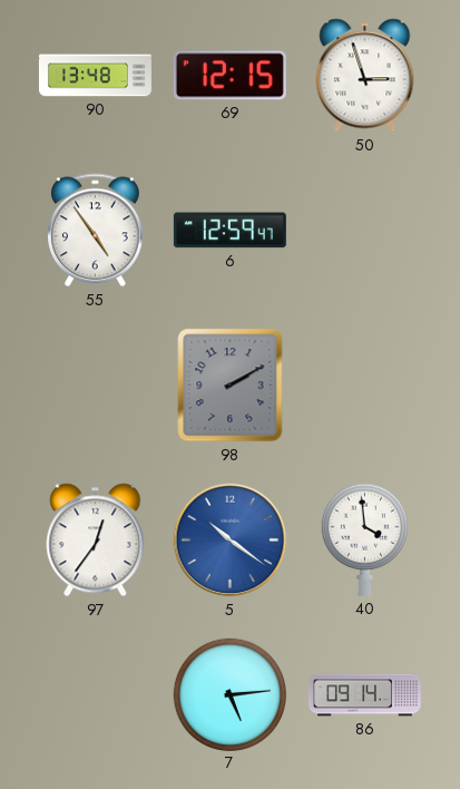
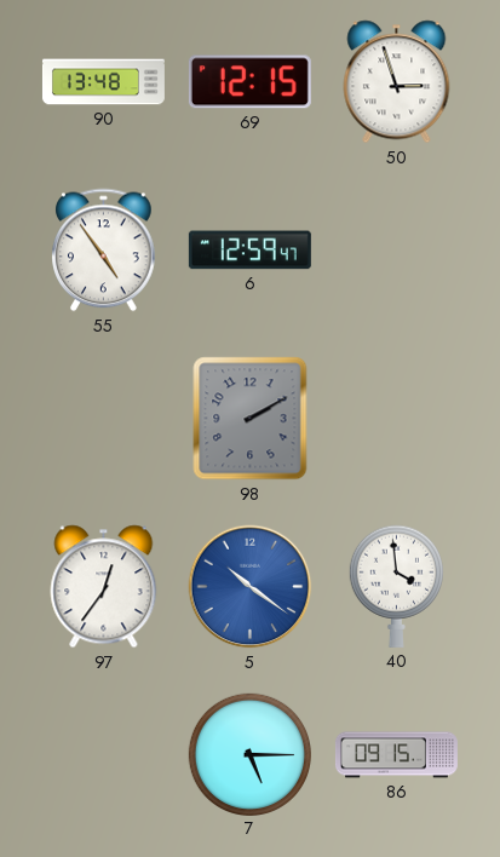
7: 5:14 -> 5:15 (249, 754)
86: 09:14 -> 09:15 (396, 755)
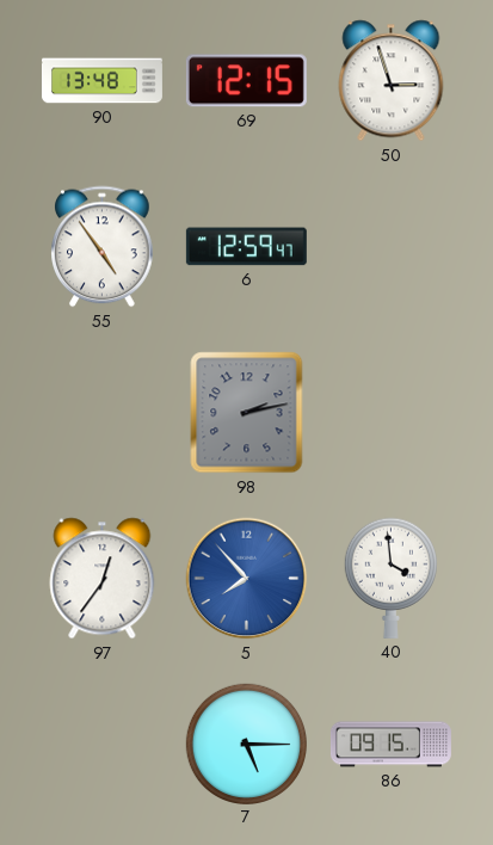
98: 2:10 -> 2:13 (247, 413)
5: 10:21 -> 7:53 (247, 579)
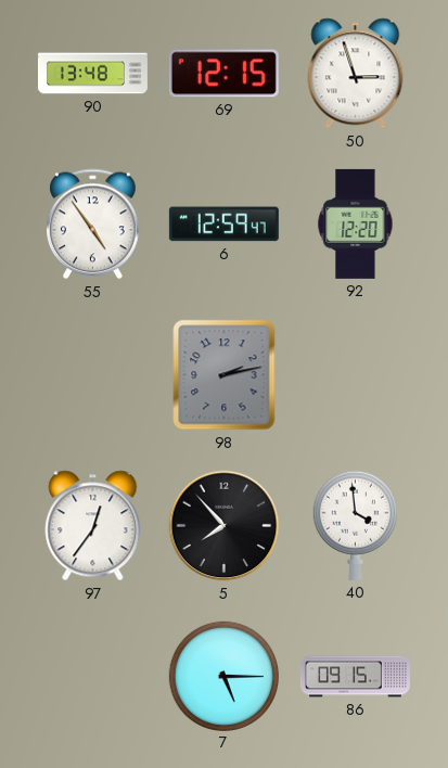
92: none -> 12:20 (356, 223)
5 dial: blue -> black (225, 526)
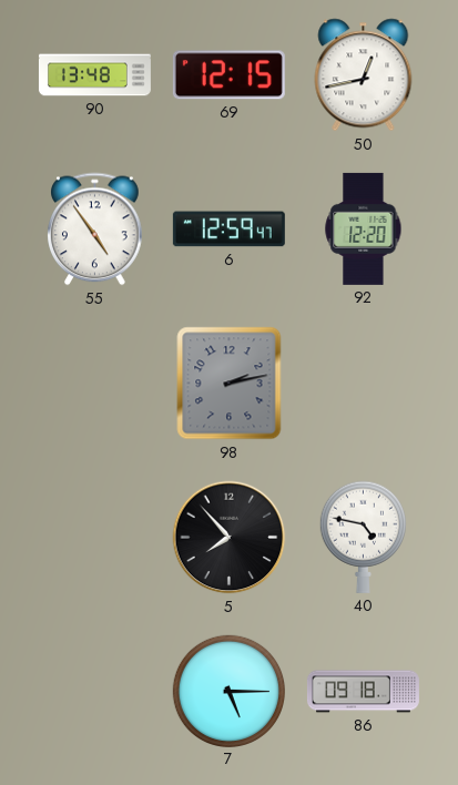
50: 2:57 -> 12:43 (364, 75)
97: 12:36 -> none (93, 526)
40: 3:59 -> 4:47 (363, 537)
86: 09:15 -> 09:18 (363, 692)
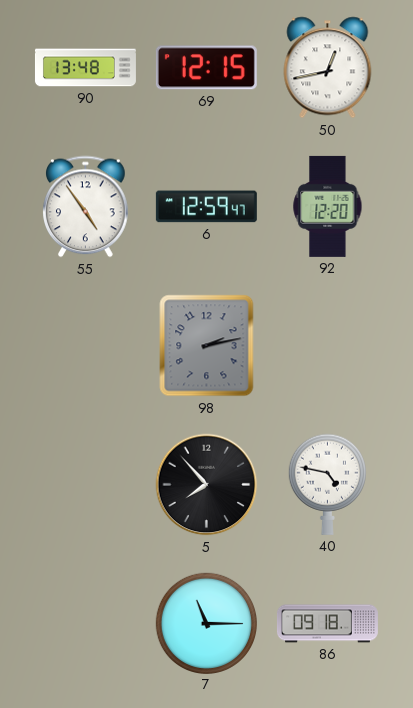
7: 5:15 -> 11:15 (206, 623)
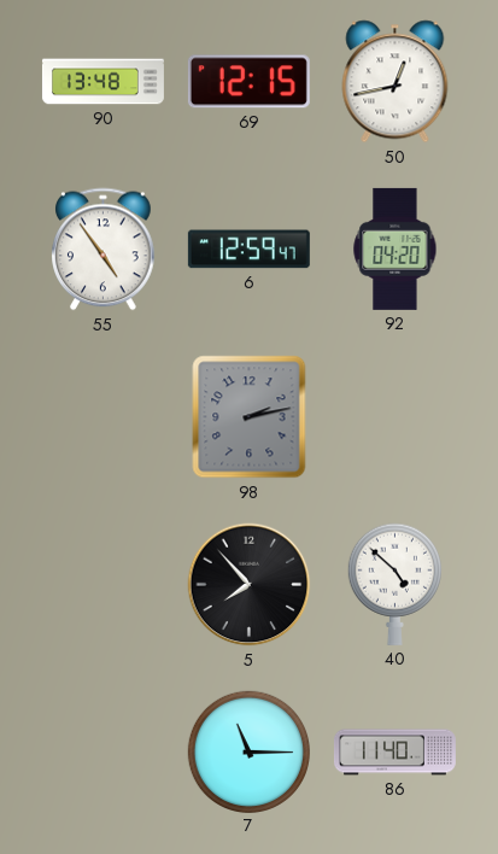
92: 12:20 -> 04:20 (396, 248)
40: 4:47 -> 4:52 (394, 584)
86: 09:18 -> 11:40 (394, 753)
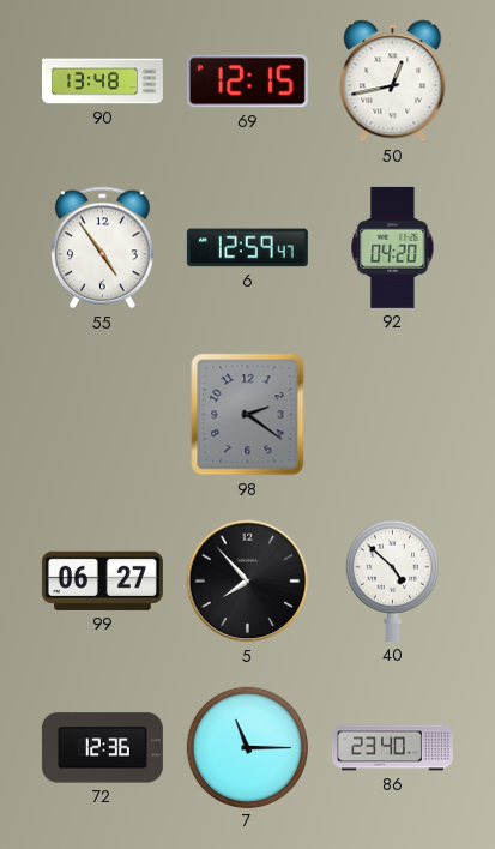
98: 2:13 -> 2:21 (248, 415)
99: none -> 06:27 (102, 580)
72: none -> 12:36 (102, 748)
86: 11:40 -> 23:40 (392, 748)
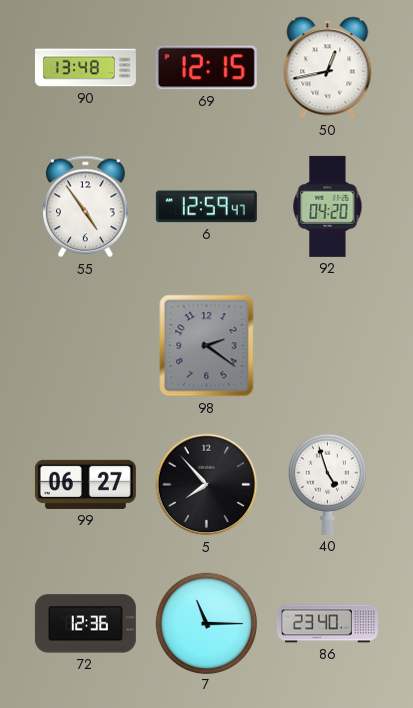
40: 4:52 -> 4:57 (327, 484)
